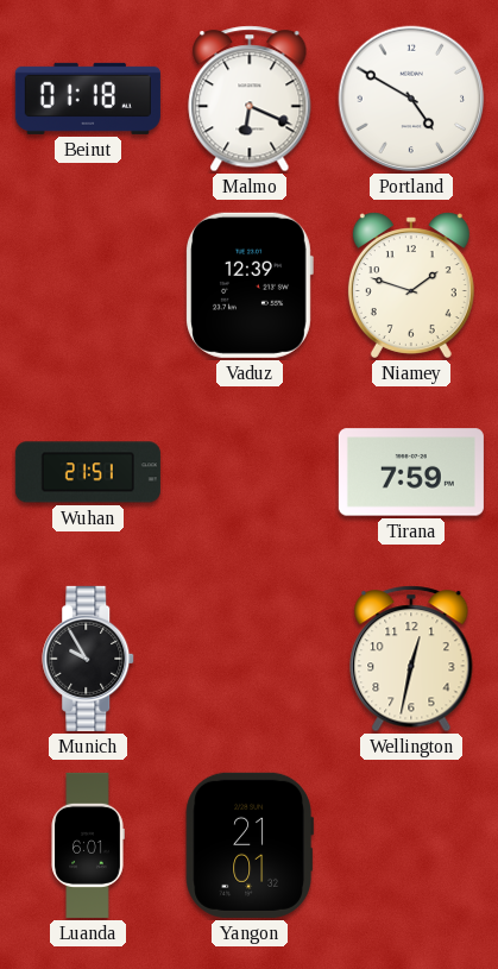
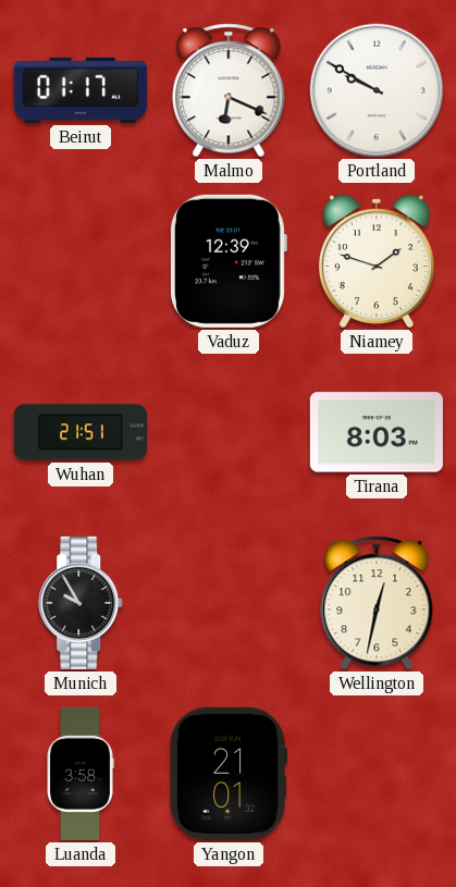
Beirut: 01:18 -> 01:17 (81, 90)
Portland: 4:50 -> 9:50 (377, 90)
Tirana: 7:59 -> 8:03 (377, 432)
Luanda: 6:01 -> 3:58 (81, 774)
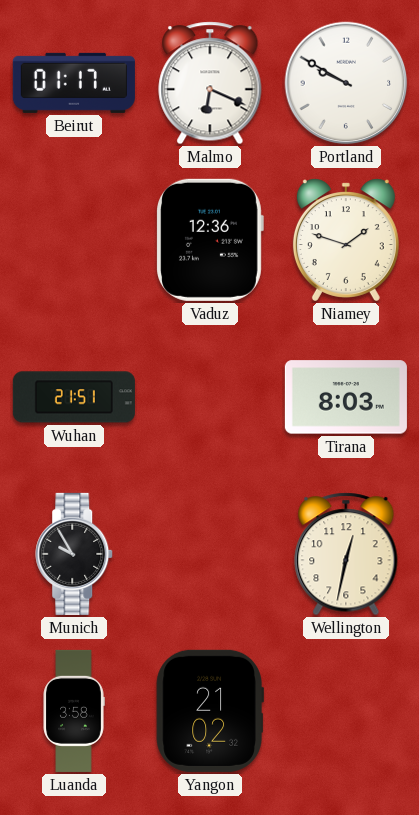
Vaduz: 12:39 -> 12:36 (210, 240)
Yangon: 21:01 -> 21:02 (210, 711)
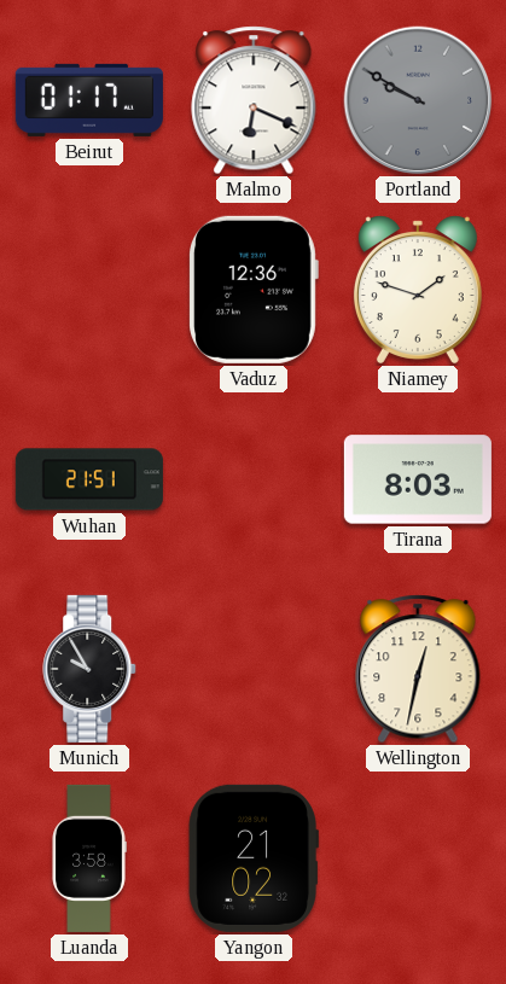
Portland dial: white -> grey (418, 100)
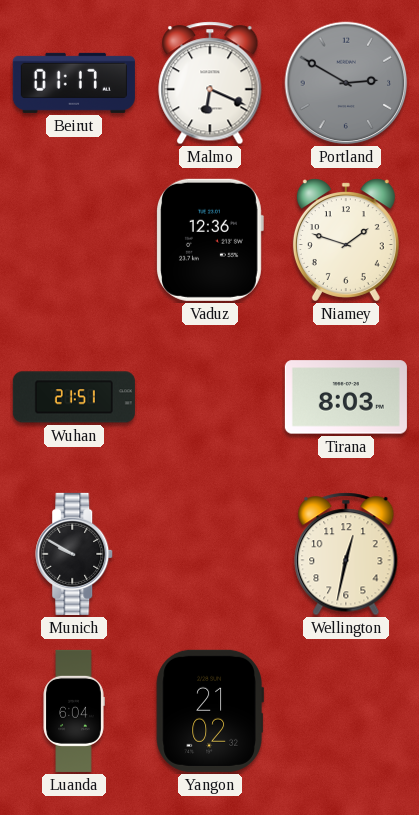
Portland: 9:50 -> 2:50 (346, 83)
Munich: 9:55 -> 9:50 (75, 554)
Luanda: 3:58 -> 6:04 (74, 711)
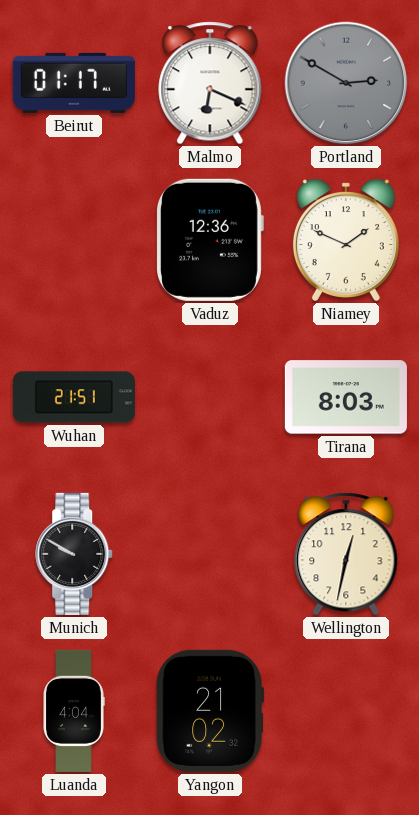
Niamey: 1:48 -> 1:49 (346, 240)
Luanda: 6:04 -> 4:04 (74, 711)
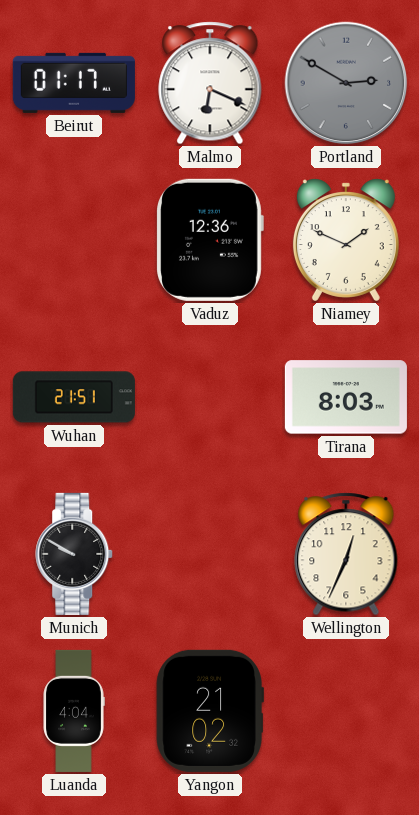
Wellington: 12:32 -> 12:34 (346, 554)
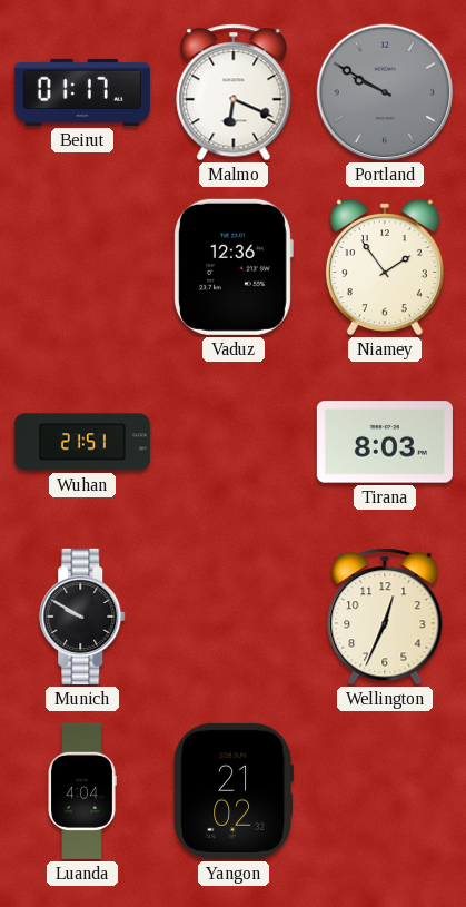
Portland: 2:50 -> 9:50 (385, 92)
Niamey: 1:49 -> 1:54 (385, 267)
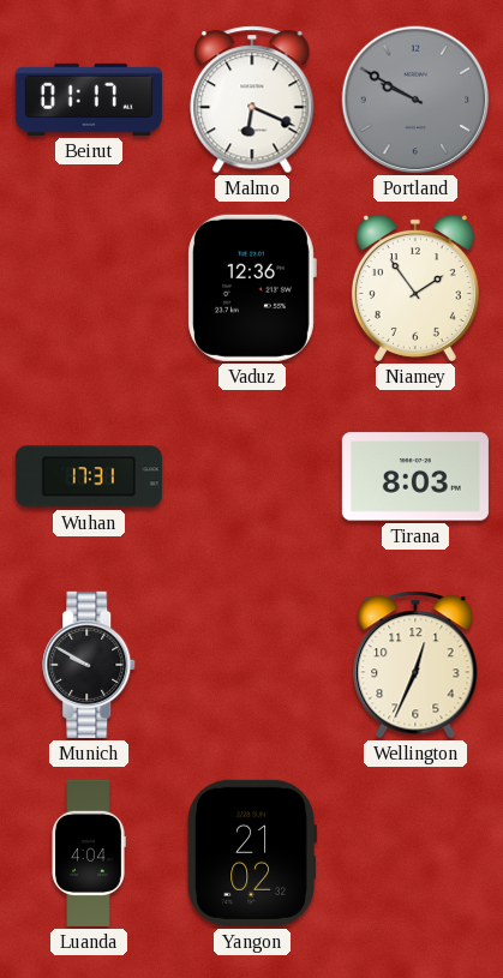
Wuhan: 21:51 -> 17:31 (89, 476)
